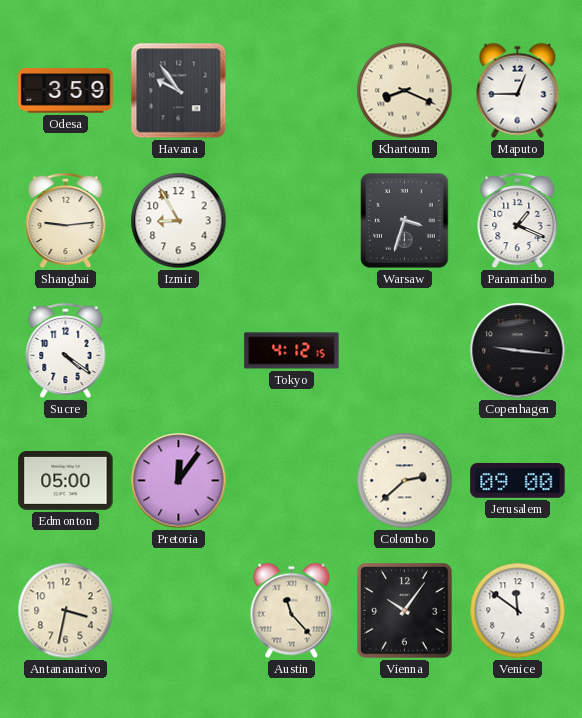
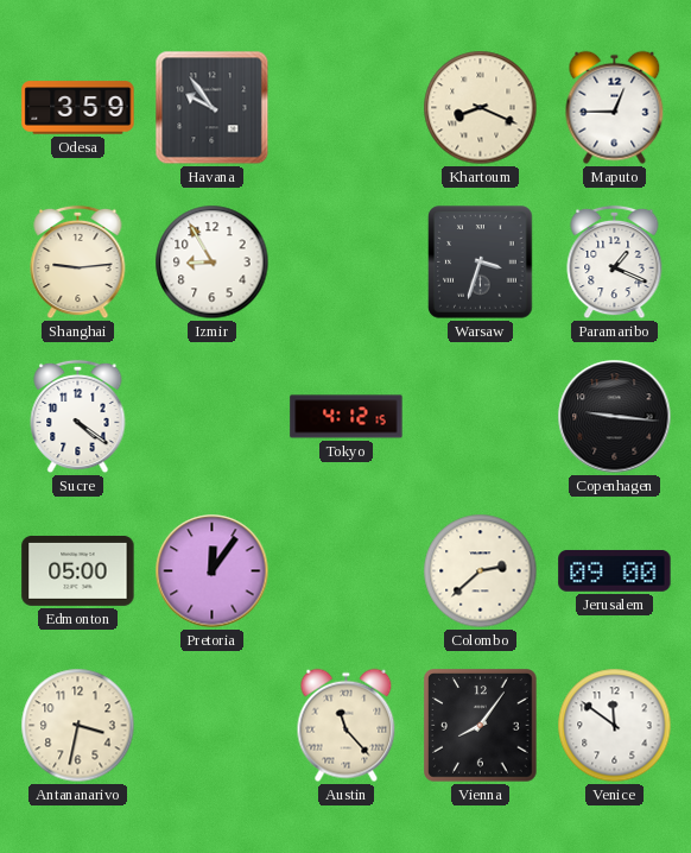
Vienna: 10:06 -> 8:06 (481, 726)
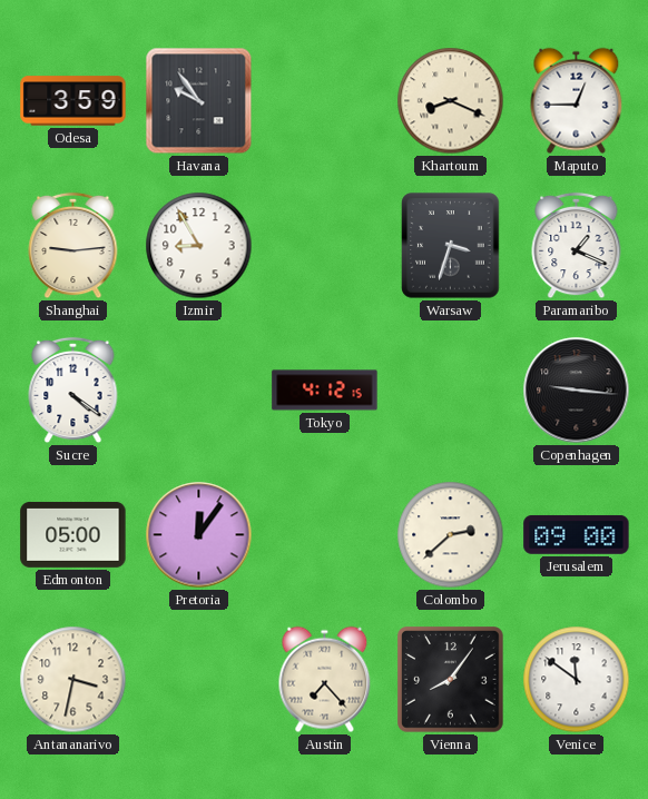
Austin: 11:23 -> 7:23 (325, 680)
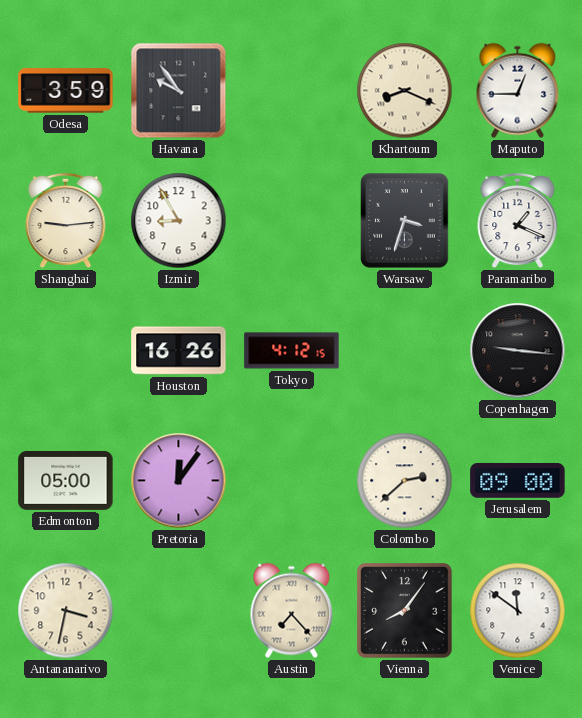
Sucre: 4:21 -> none (73, 391)
Houston: none -> 16:26 (179, 351)
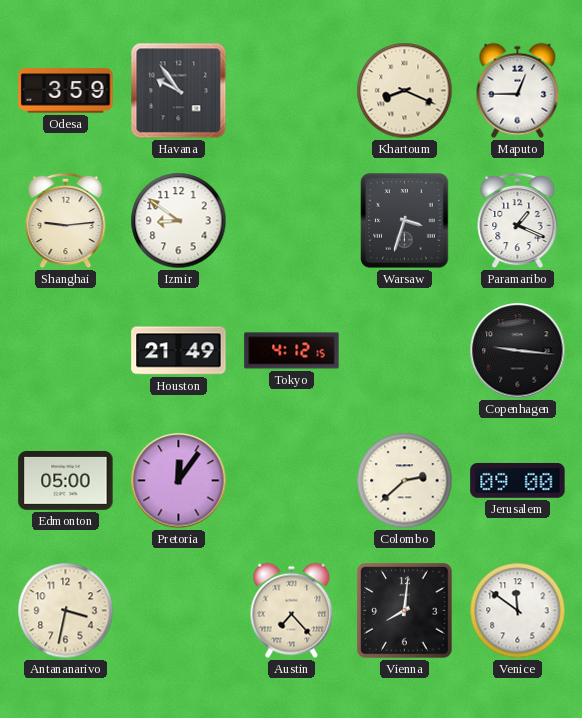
Izmir: 8:55 -> 8:51 (179, 221)
Houston: 16:26 -> 21:49 (179, 351)
Vienna: 8:06 -> 8:01 (405, 611)
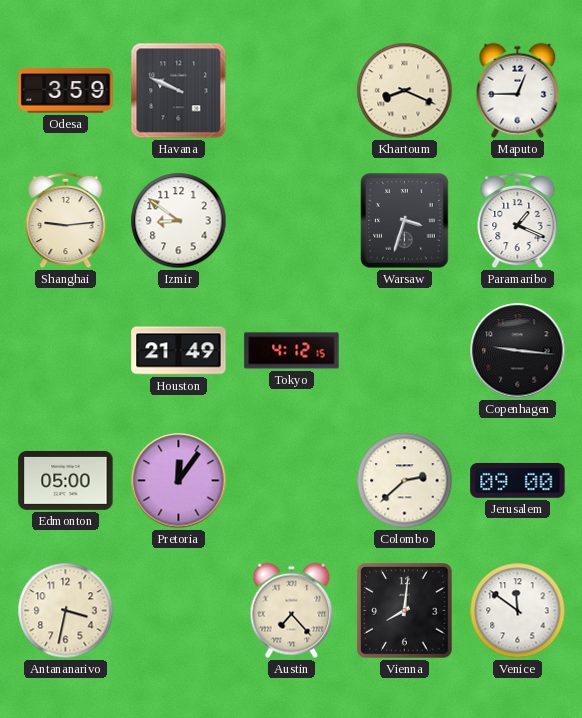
Havana: 9:54 -> 9:49 (179, 91)
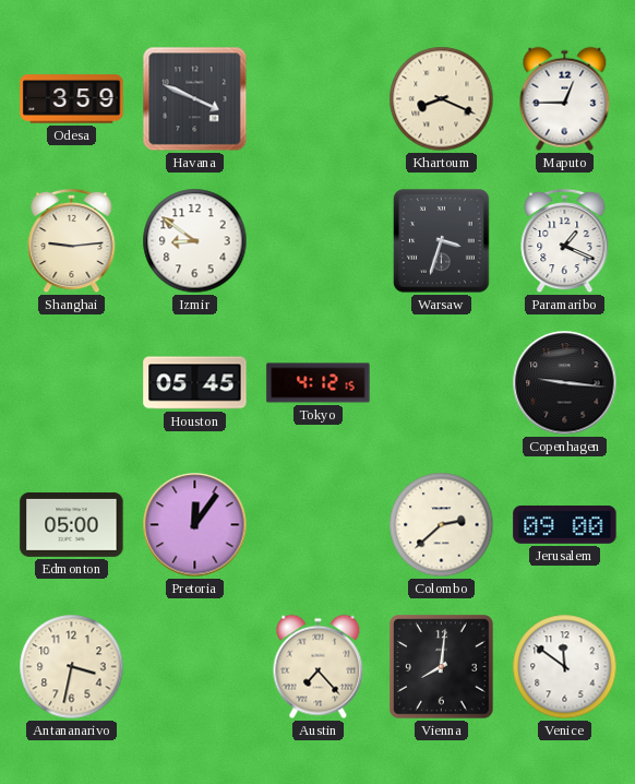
Havana: 9:49 -> 3:49 (195, 99)
Houston: 21:49 -> 05:45 (195, 383)
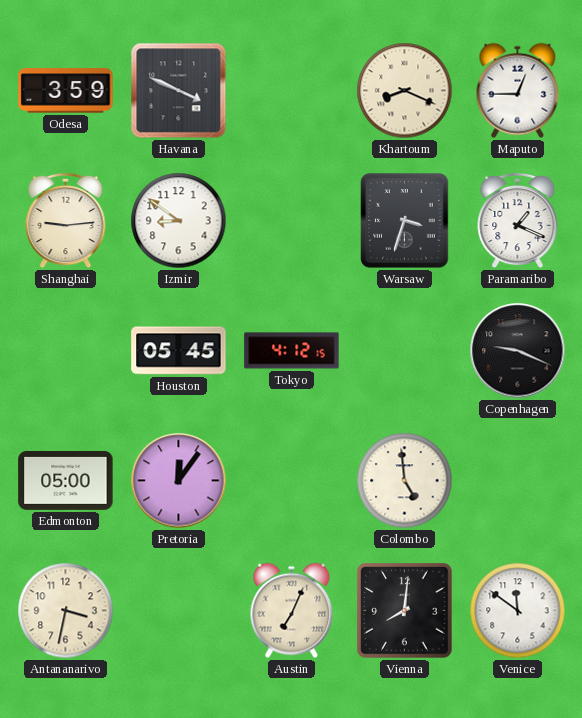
Copenhagen: 9:16 -> 9:19 (518, 351)
Colombo: 2:38 -> 4:59 (405, 481)
Jerusalem: 09:00 -> none (565, 524)
Austin: 7:23 -> 7:04 (292, 611)
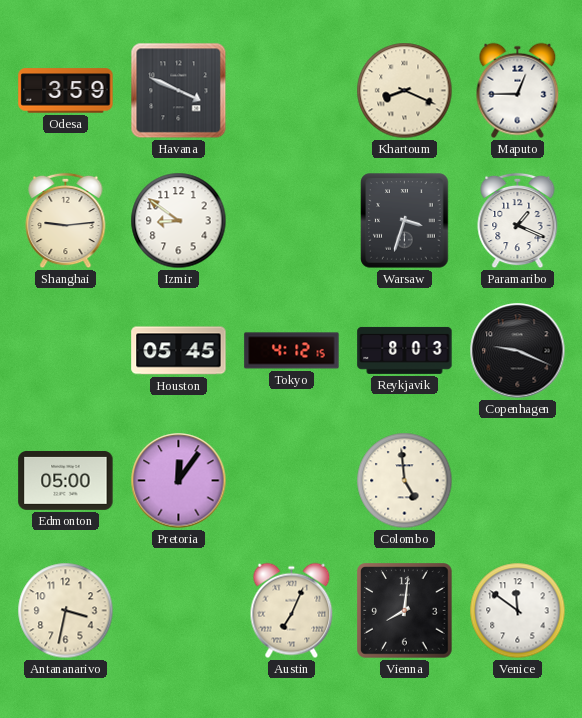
Reykjavik: none -> 8:03 (405, 350)
